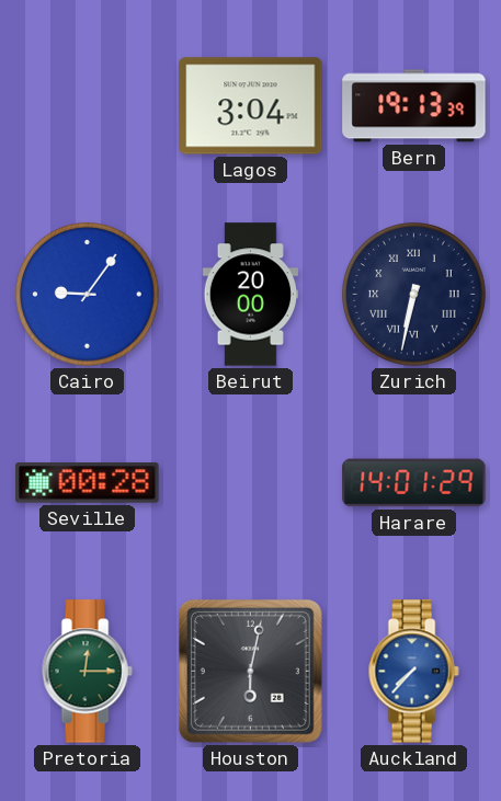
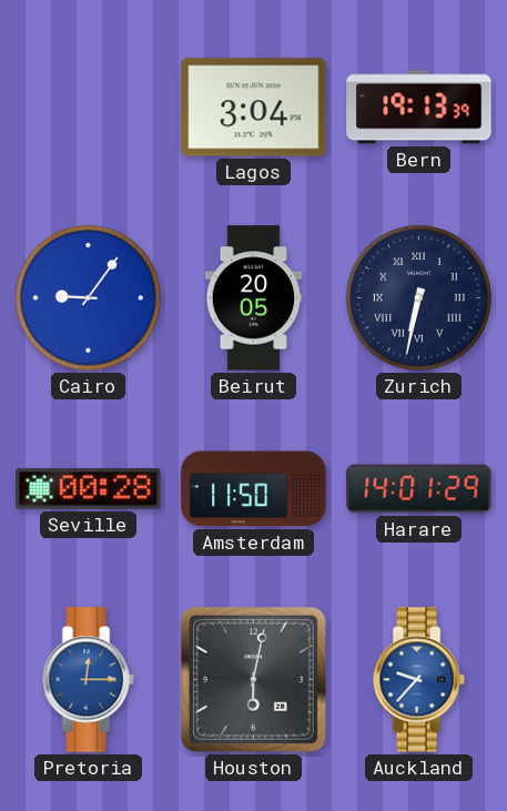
Beirut: 20:00 -> 20:05 (254, 298)
Amsterdam: none -> 11:50 (254, 489)
Pretoria dial: green -> blue (88, 680)
Auckland: 7:37 -> 9:37 (418, 680)
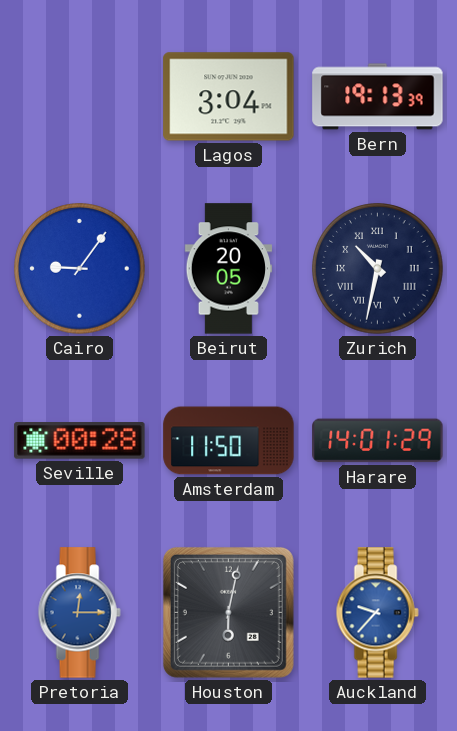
Zurich: 6:32 -> 10:32 (378, 269)
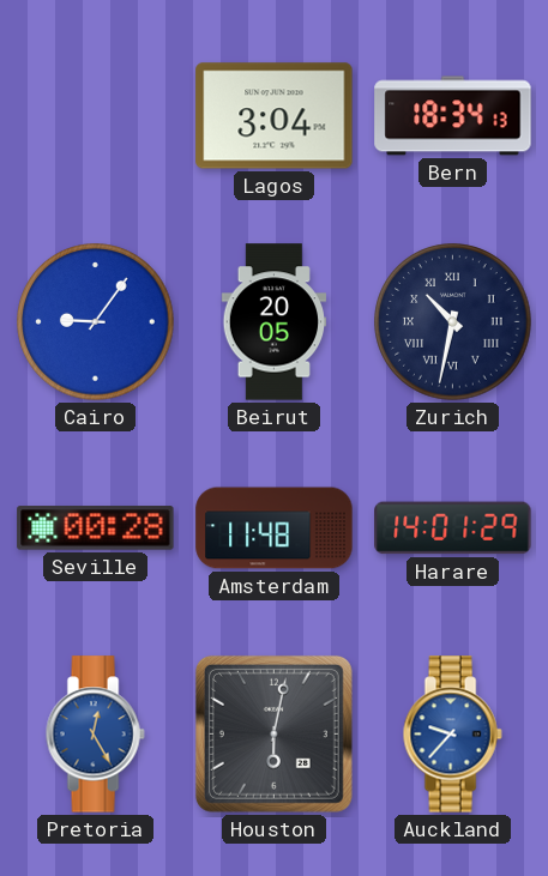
Bern: 19:13 -> 18:34 (453, 116)
Amsterdam: 11:50 -> 11:48 (275, 528)
Pretoria: 12:15 -> 12:25 (95, 735)
